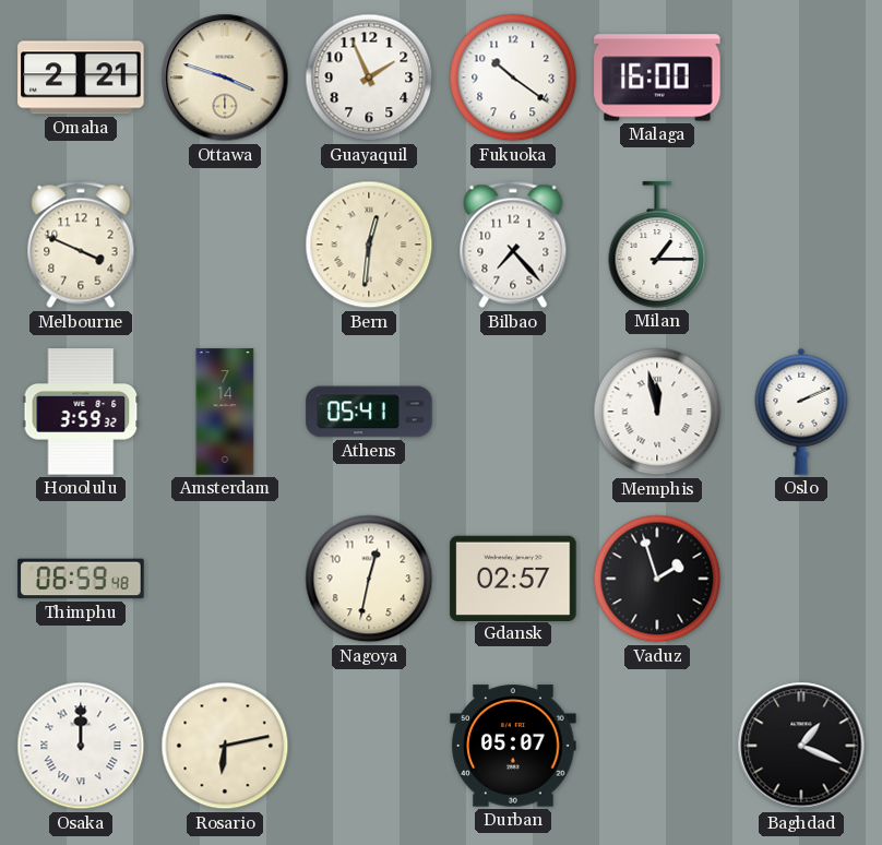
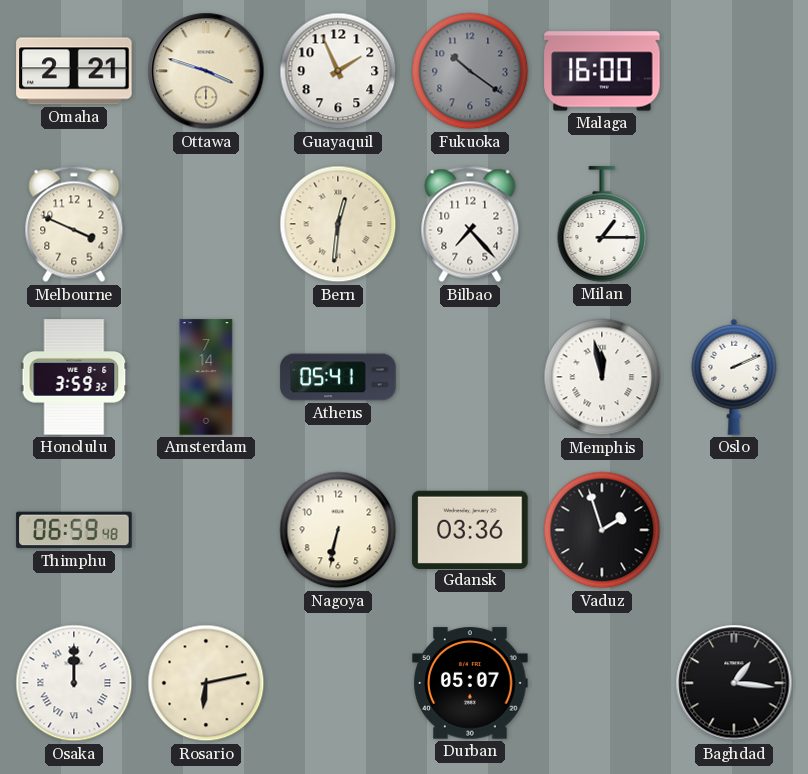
Fukuoka dial: white -> grey (470, 71)
Nagoya: 12:32 -> 6:32 (338, 530)
Gdansk: 02:57 -> 03:36 (470, 529)
Baghdad: 1:19 -> 1:16 (734, 683)
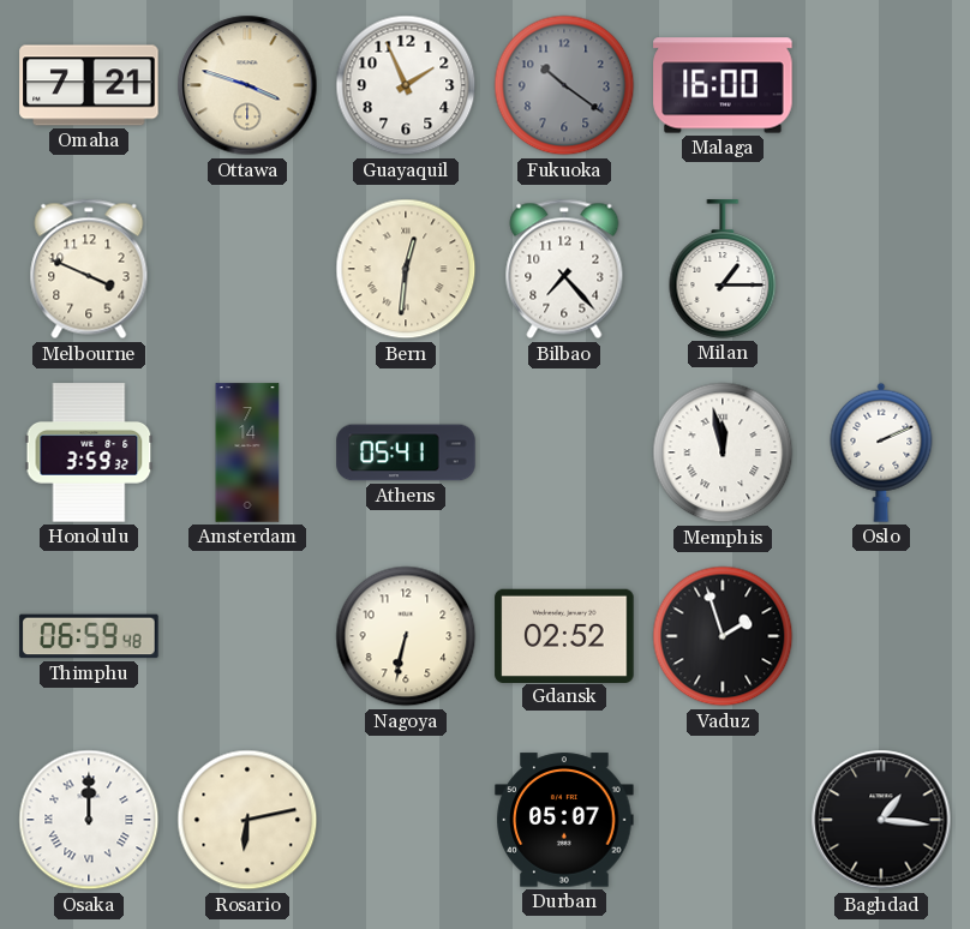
Omaha: 2:21 -> 7:21 (89, 85)
Gdansk: 03:36 -> 02:52 (564, 635)
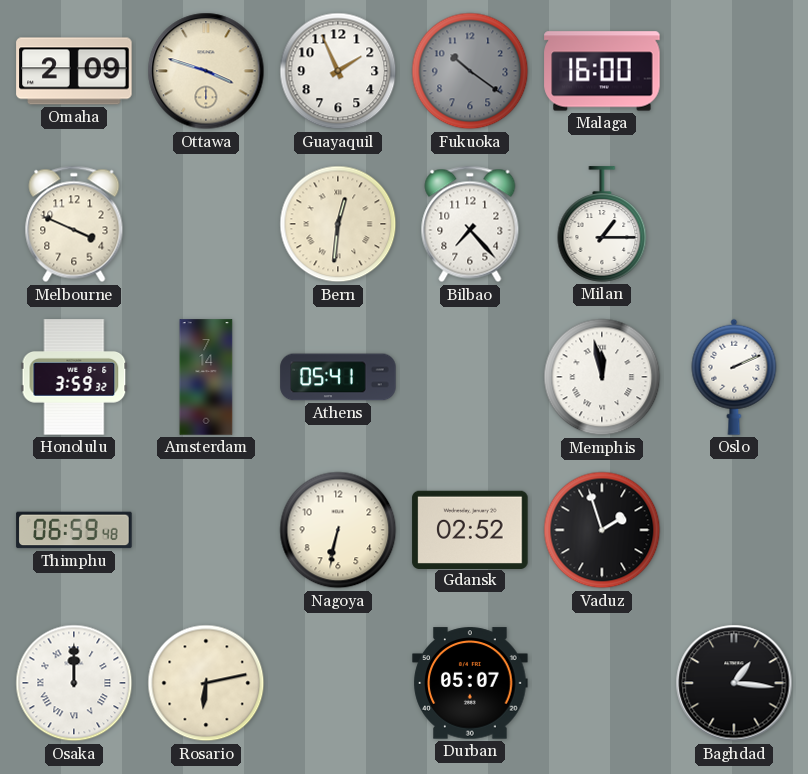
Omaha: 7:21 -> 2:09 (74, 71)
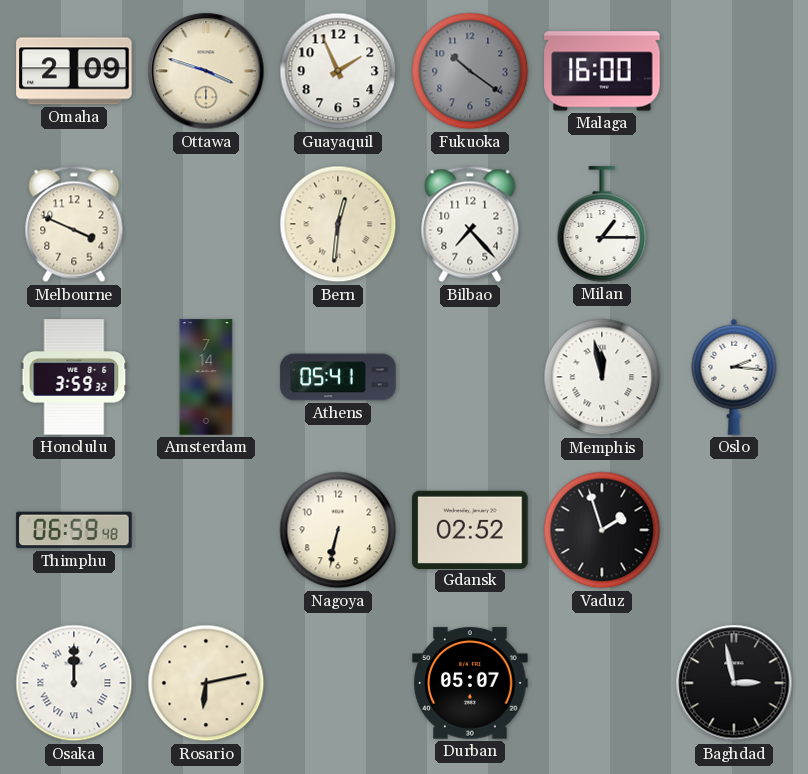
Oslo: 2:11 -> 2:16 (734, 377)
Baghdad: 1:16 -> 2:58 (734, 683)
